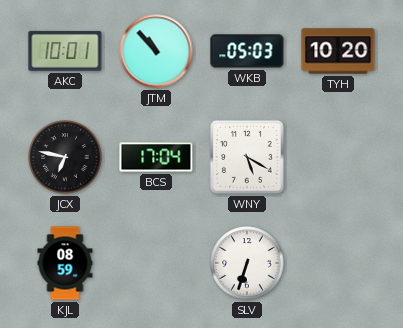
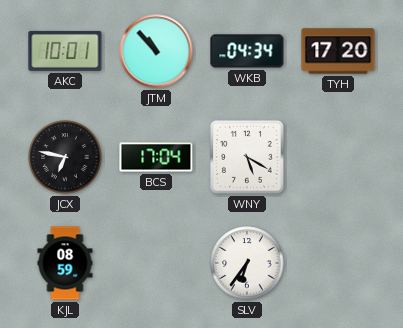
WKB: 05:03 -> 04:34 (247, 51)
TYH: 10:20 -> 17:20 (338, 51)
SLV: 6:33 -> 6:36 (247, 263)
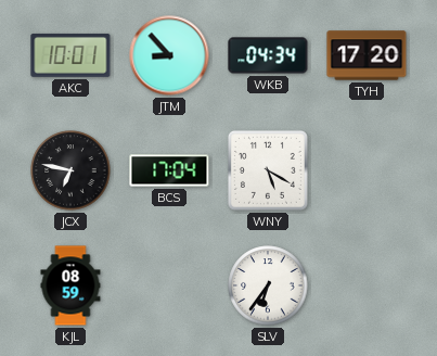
JTM: 10:53 -> 8:53 (169, 55)
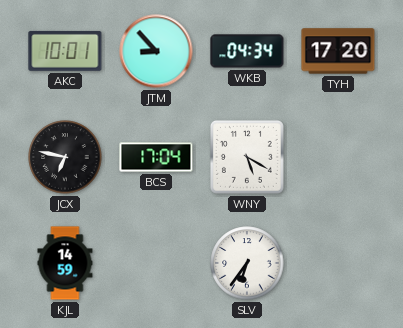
KJL: 08:59 -> 14:59 (65, 263)
